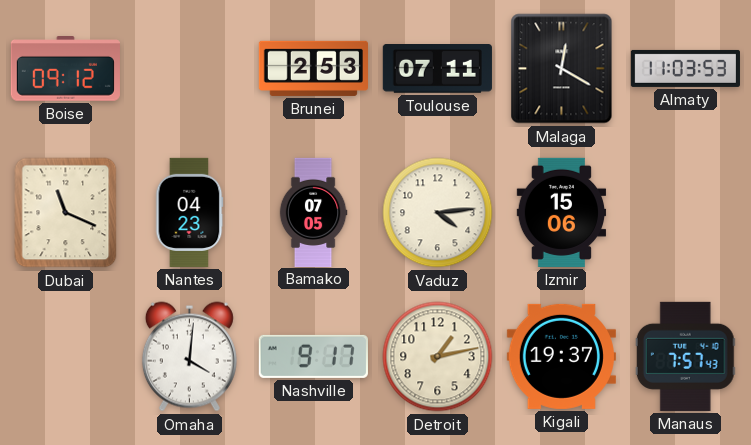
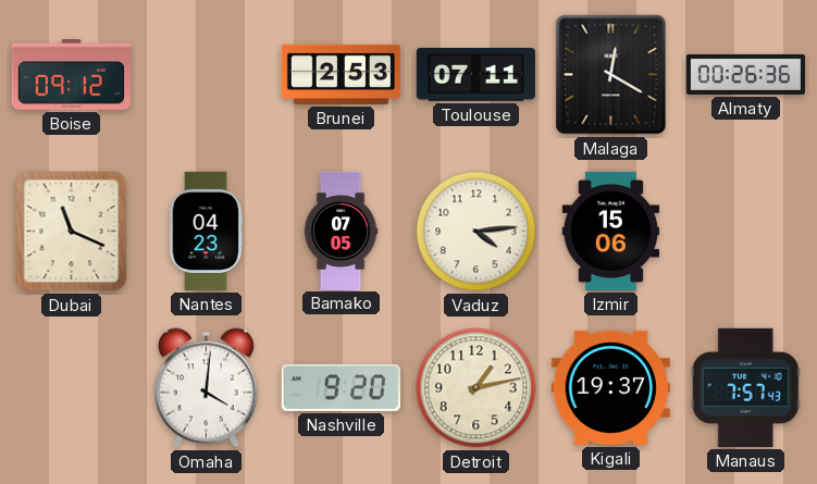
Almaty: 11:03 -> 00:26 (745, 74)
Nashville: 9:17 -> 9:20 (341, 387)
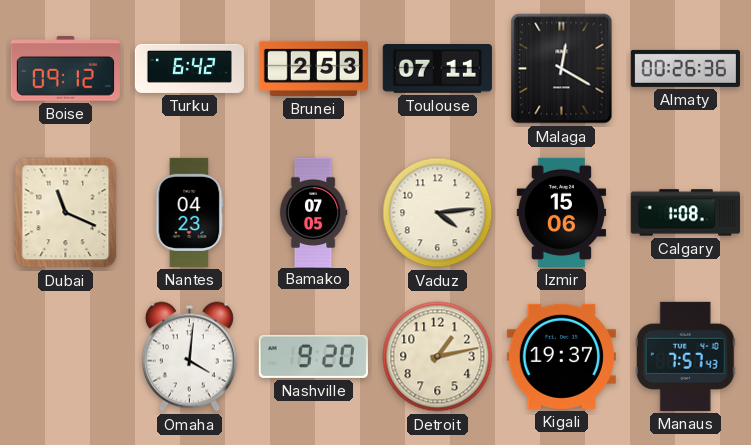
Turku: none -> 6:42 (189, 68)
Calgary: none -> 1:08 (685, 213)
